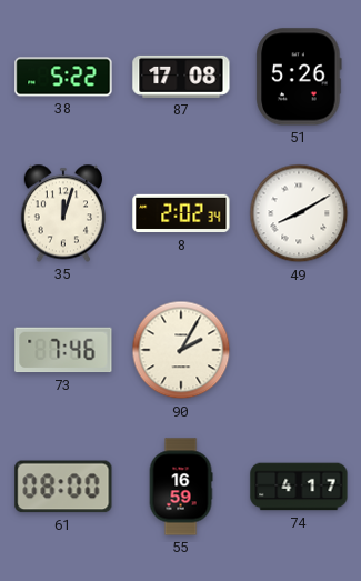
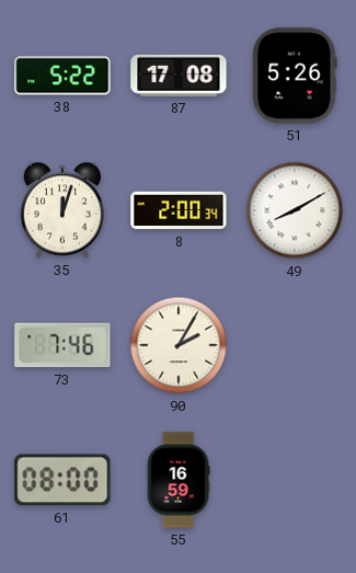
8: 2:02 -> 2:00 (179, 210)
74: 4:17 -> none (299, 487)
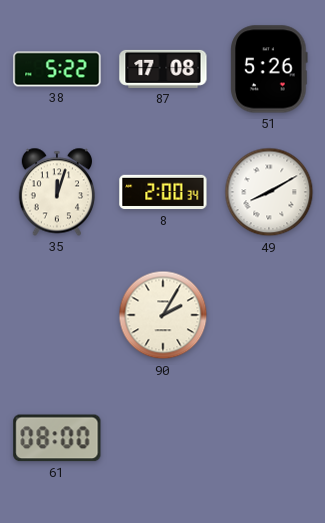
73: 7:46 -> none (62, 345)
55: 16:59 -> none (179, 480)
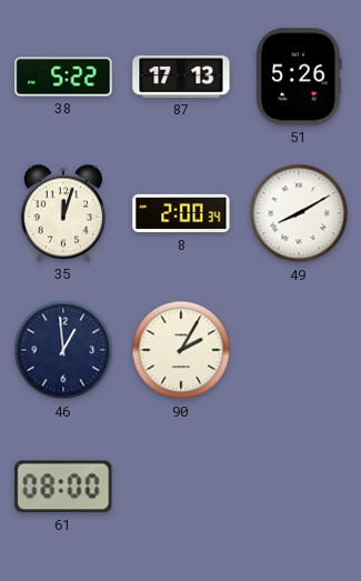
87: 17:08 -> 17:13 (181, 77)
46: none -> 12:59 (63, 350)
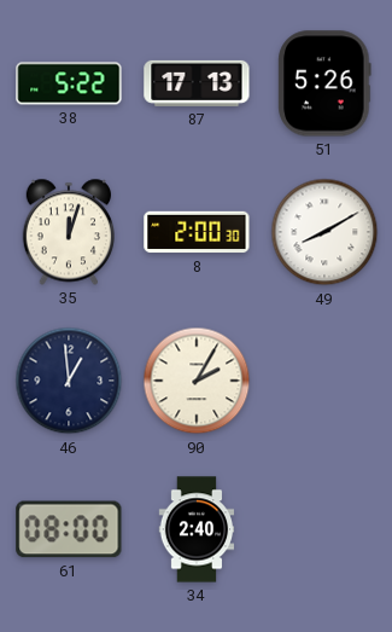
8: 2:00:34 -> 2:00:30 (197, 232)
34: none -> 2:40 (197, 529)
